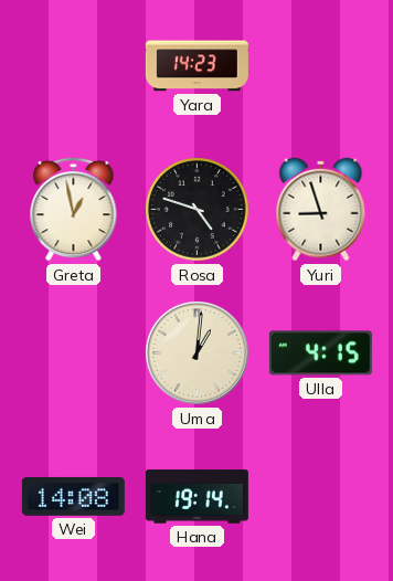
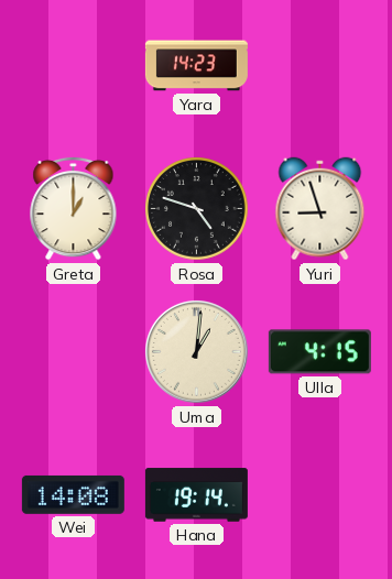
Greta: 12:58 -> 1:00 (74, 208)
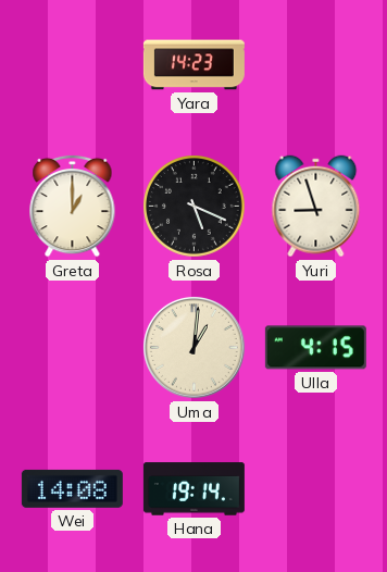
Rosa: 4:48 -> 5:19 (195, 207)
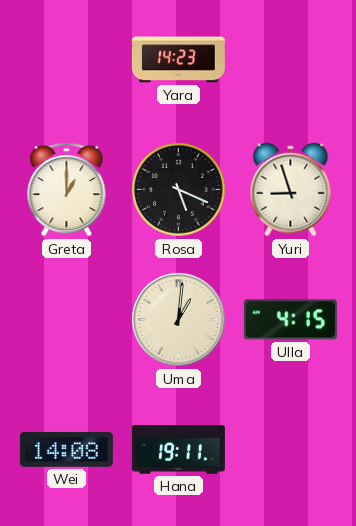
Hana: 19:14 -> 19:11 (178, 450)
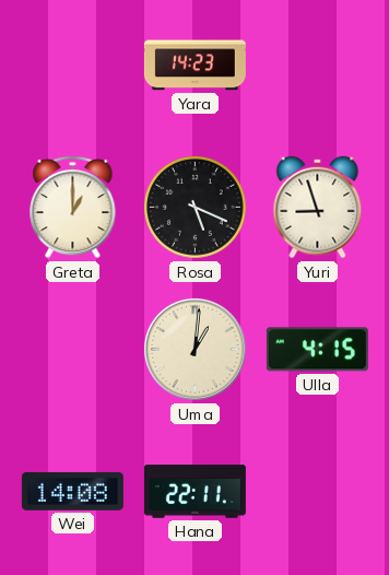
Hana: 19:11 -> 22:11 (194, 492)
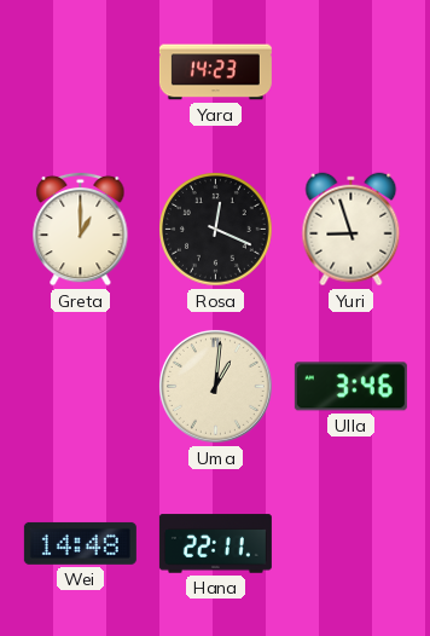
Rosa: 5:19 -> 12:19 (216, 230)
Ulla: 4:15 -> 3:46 (350, 387)
Wei: 14:08 -> 14:48 (80, 543)
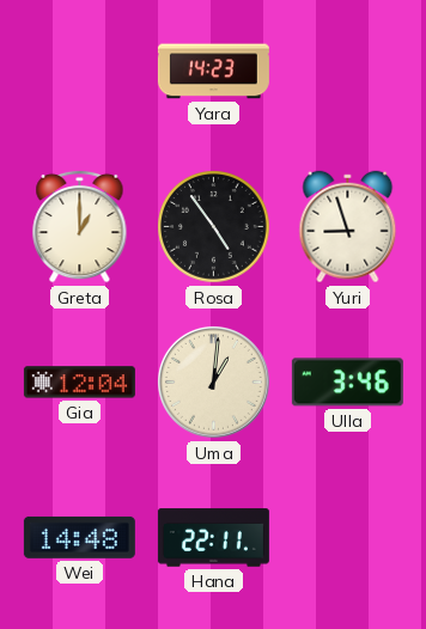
Rosa: 12:19 -> 4:54 (214, 227)
Gia: none -> 12:04 (79, 383)
